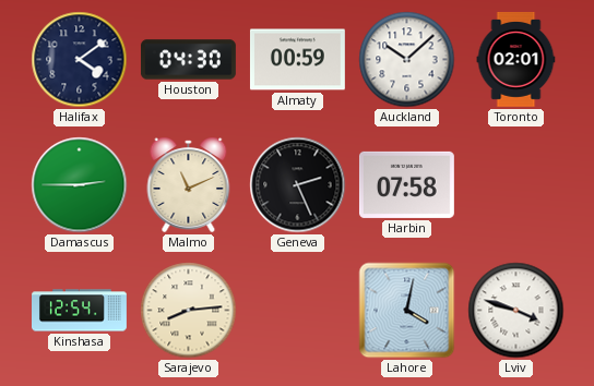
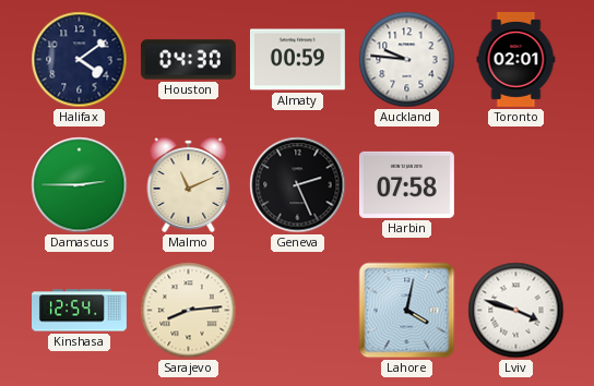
Auckland: 10:08 -> 9:46 (407, 60)
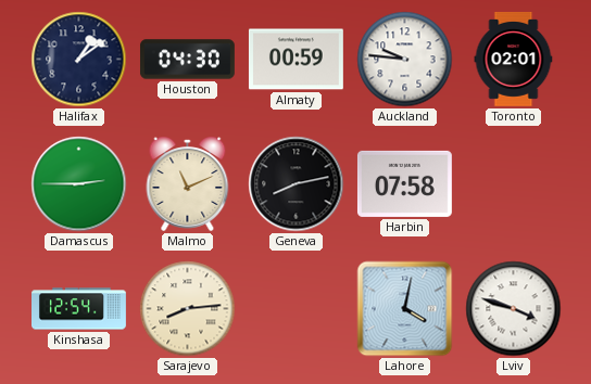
Halifax: 4:09 -> 1:09 (79, 60)
Geneva: 2:26 -> 8:13 (297, 184)
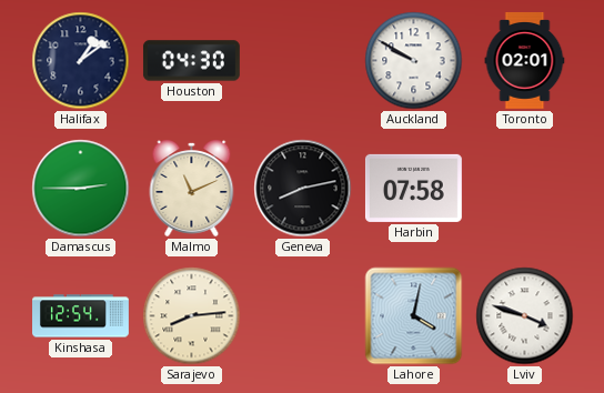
Almaty: 00:59 -> none (295, 60)
Auckland: 9:46 -> 9:50 (414, 61)
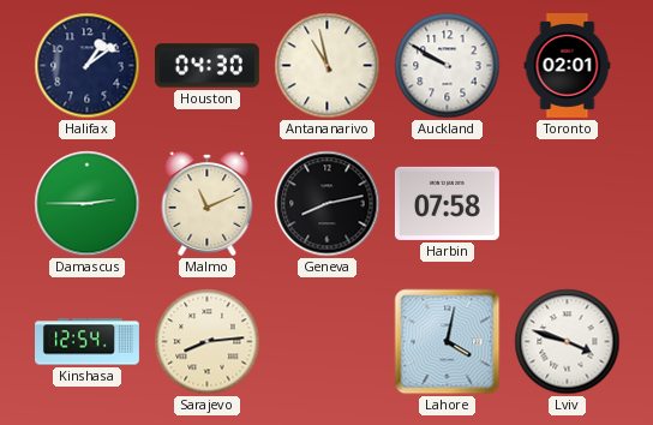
Antananarivo: none -> 10:58 (328, 66)
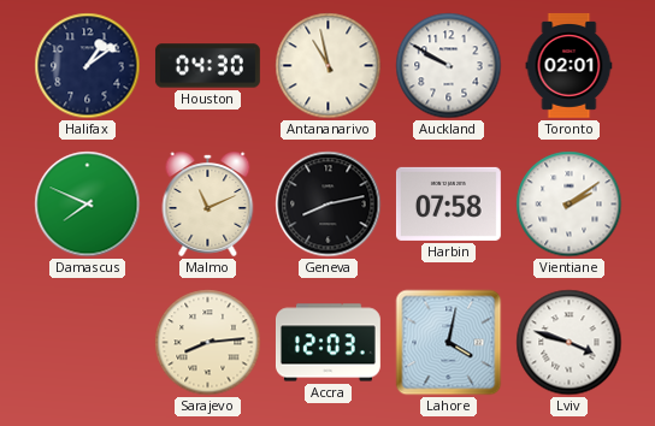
Damascus: 2:45 -> 7:49 (88, 205)
Vientiane: none -> 2:09 (570, 205)
Kinshasa: 12:54 -> none (88, 342)
Accra: none -> 12:03 (327, 343)
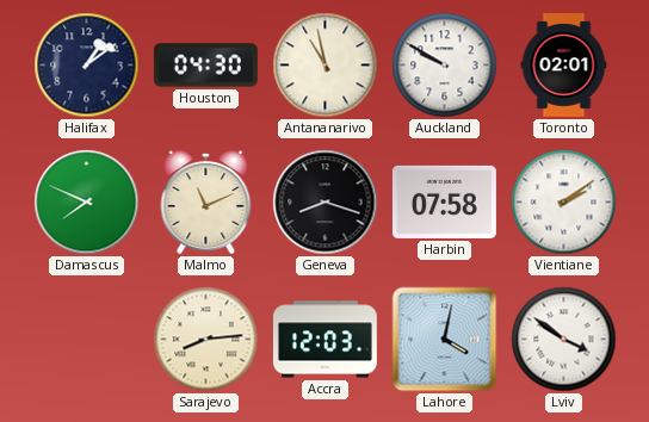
Geneva: 8:13 -> 8:18 (326, 203)
Lviv: 3:48 -> 3:51 (564, 340)
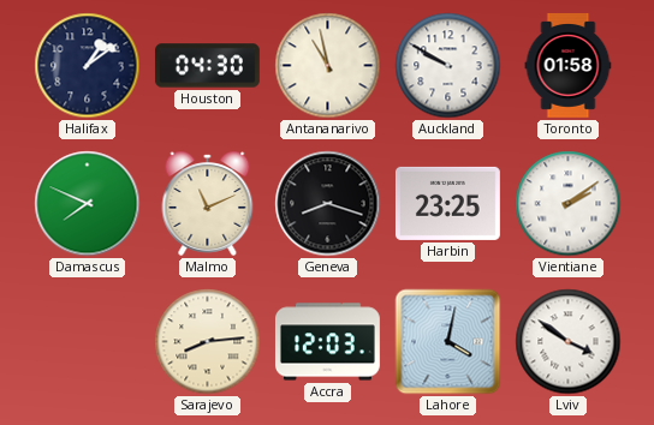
Toronto: 02:01 -> 01:58 (569, 65)
Harbin: 07:58 -> 23:25 (447, 203)
